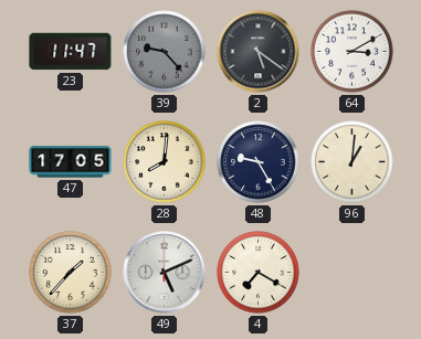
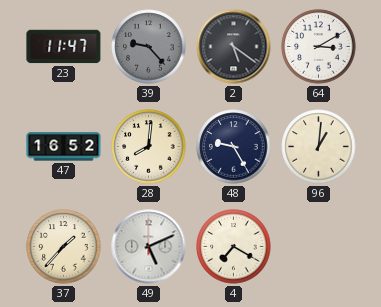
47: 17:05 -> 16:52 (64, 147)
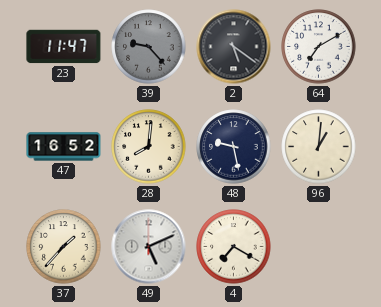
64: 3:10 -> 7:10 (319, 47)
48: 9:25 -> 9:28 (234, 147)
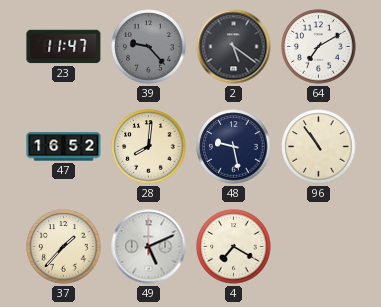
96: 1:01 -> 10:54 (319, 147)
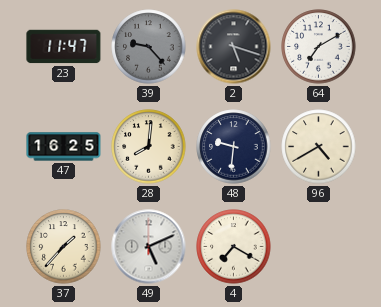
2: 5:21 -> 5:18 (234, 47)
47: 16:52 -> 16:25 (64, 147)
48: 9:28 -> 9:31 (234, 147)
96: 10:54 -> 4:40 (319, 147)
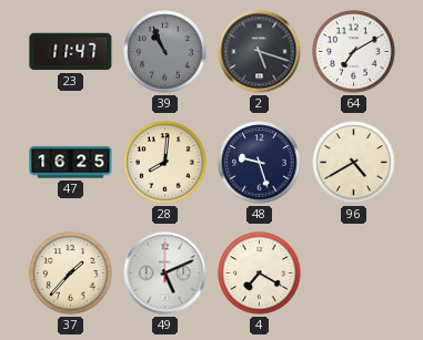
39: 9:23 -> 10:56 (165, 52)
48: 9:31 -> 9:27 (260, 163)
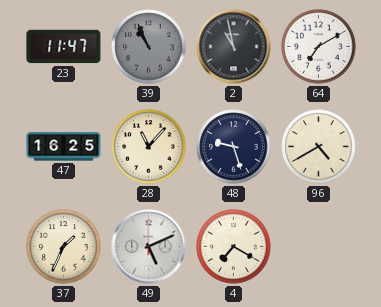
2: 5:18 -> 10:58 (234, 47)
28: 8:01 -> 11:07 (149, 147)
37: 1:37 -> 1:34 (64, 247)
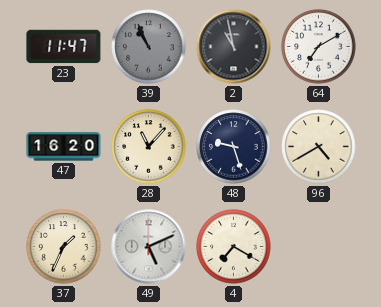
47: 16:25 -> 16:20 (64, 147)
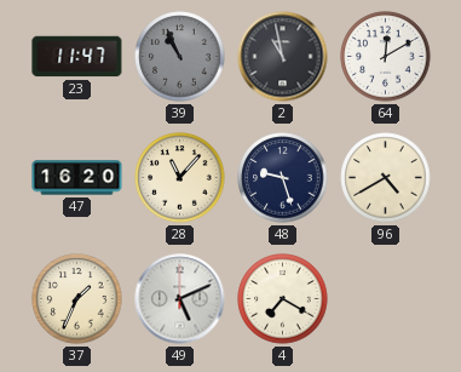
64: 7:10 -> 12:10 (386, 57)
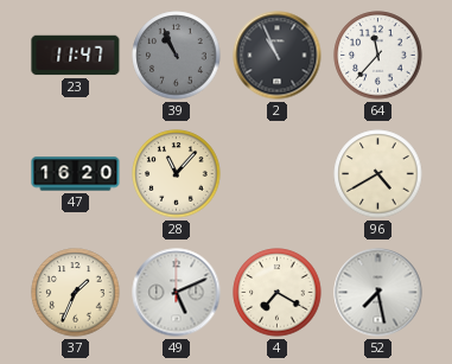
2: 10:58 -> 10:56 (278, 56)
64: 12:10 -> 11:37 (378, 56)
48: 9:27 -> none (283, 178)
52: none -> 7:28 (378, 293)
